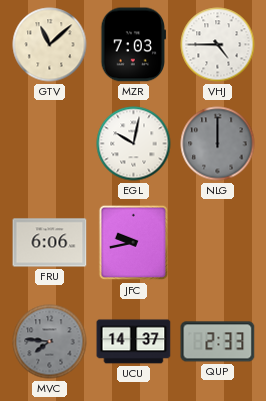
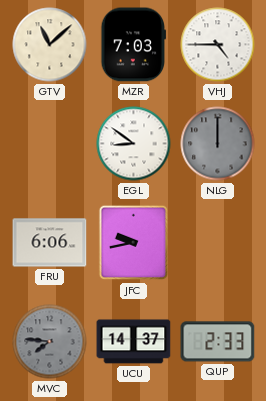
EGL: 10:02 -> 8:51 (134, 144)
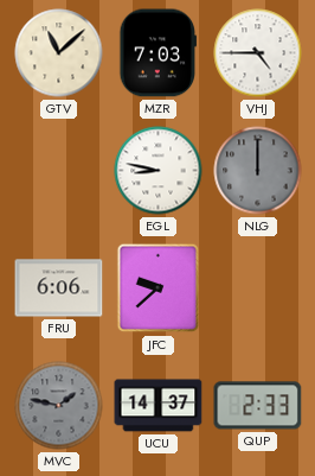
EGL: 8:51 -> 8:47 (159, 171)
JFC: 9:43 -> 9:38 (159, 288)
MVC: 7:46 -> 1:47 (59, 406)
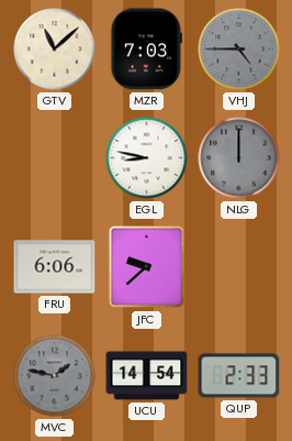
VHJ dial: white -> grey (239, 49)
UCU: 14:37 -> 14:54 (147, 376)
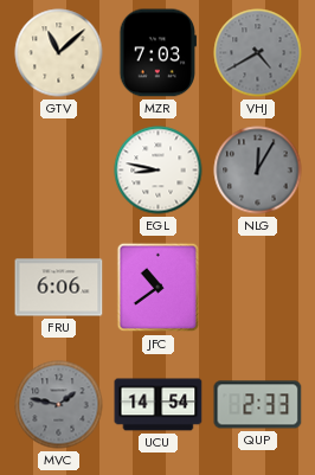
VHJ: 4:45 -> 4:40 (258, 53)
NLG: 12:00 -> 12:05 (258, 171)
JFC: 9:38 -> 10:39 (159, 288)
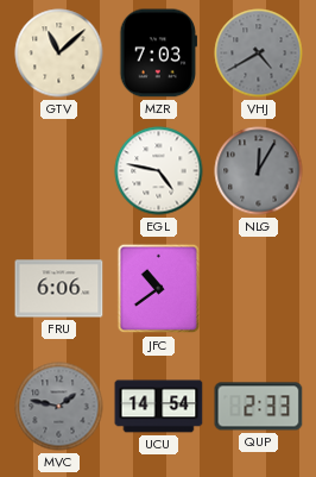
EGL: 8:47 -> 4:47 (159, 171)
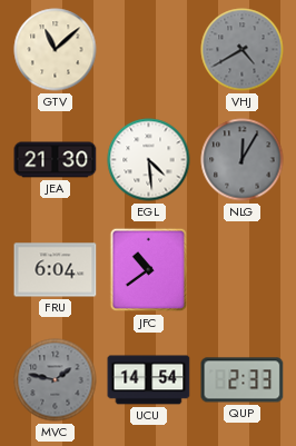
MZR: 7:03 -> none (159, 54)
JEA: none -> 21:30 (56, 160)
EGL: 4:47 -> 4:29 (149, 160)
FRU: 6:06 -> 6:04 (56, 270)
